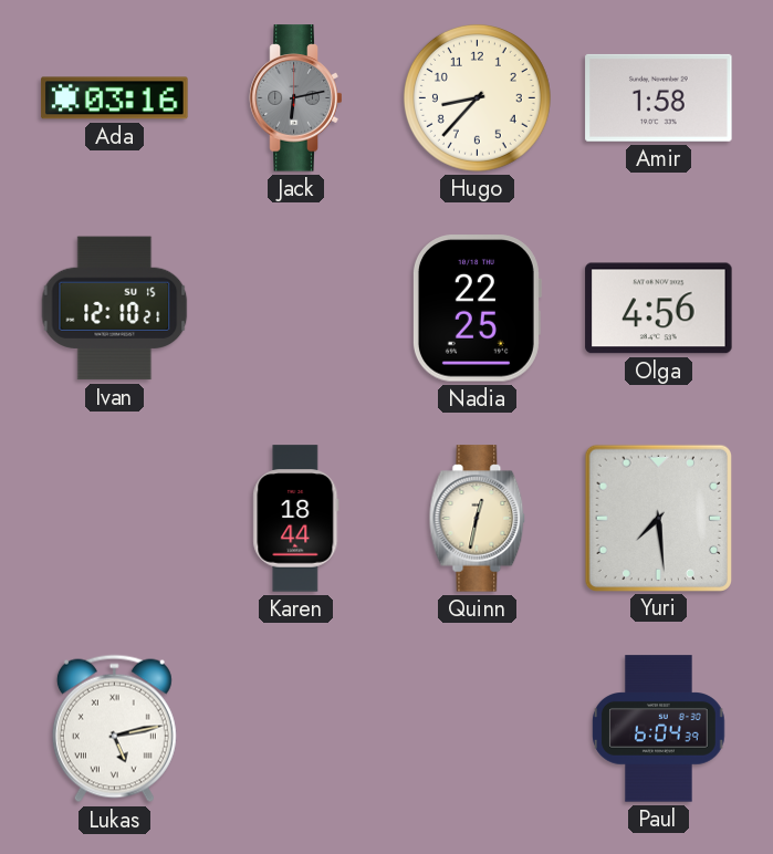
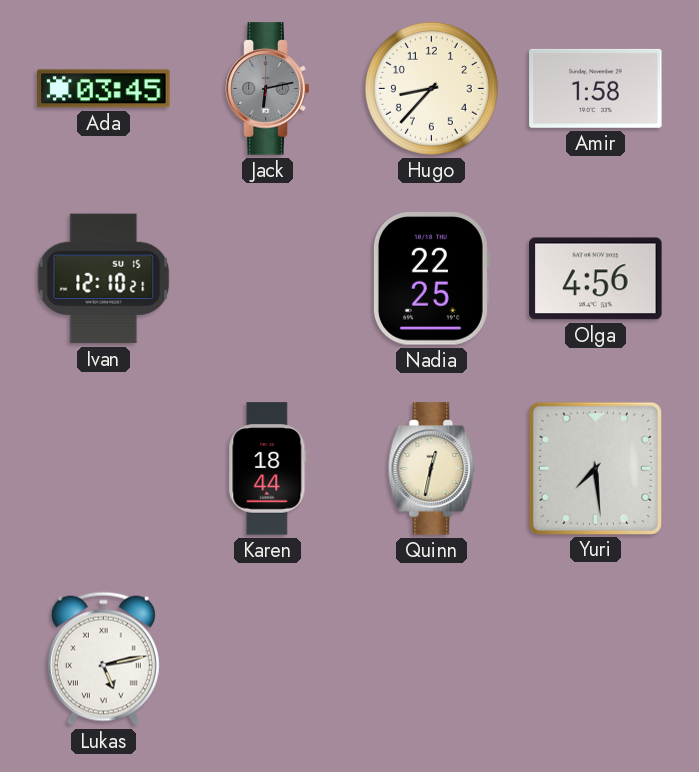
Ada: 03:16 -> 03:45 (104, 89)
Paul: 6:04 -> none (659, 729)
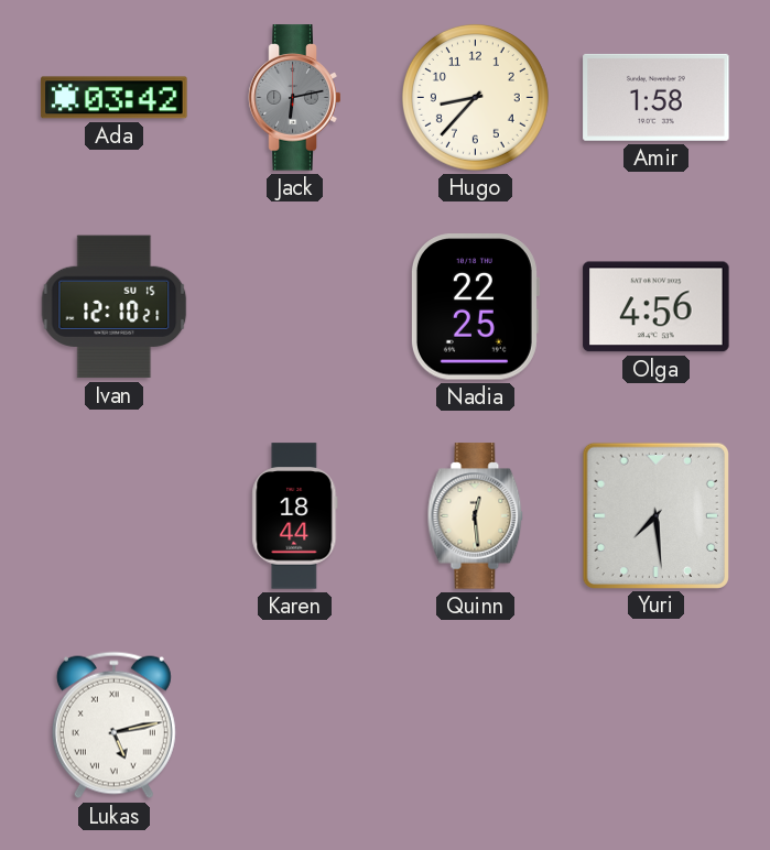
Ada: 03:45 -> 03:42 (115, 98)
Quinn: 12:32 -> 12:29 (476, 516)
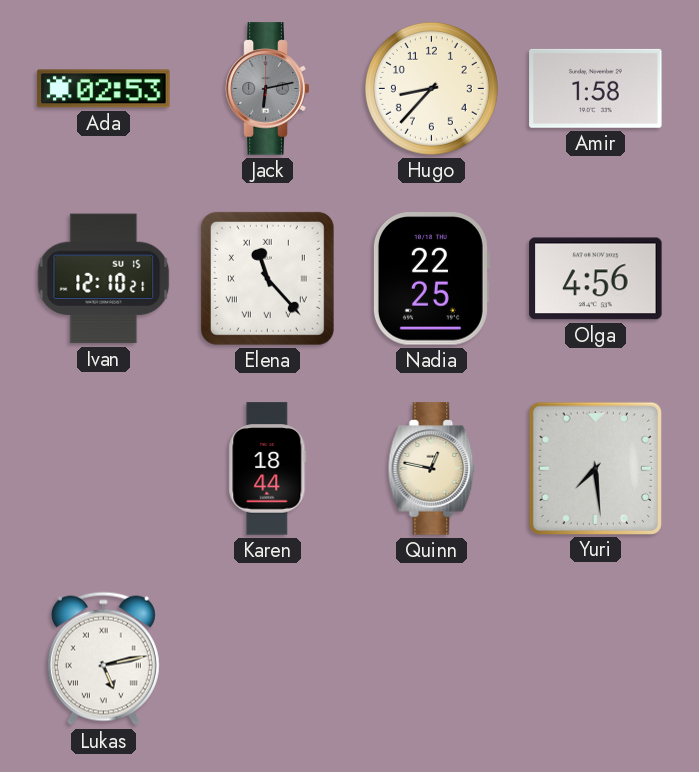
Ada: 03:42 -> 02:53 (104, 89)
Elena: none -> 11:23 (267, 278)
Quinn: 12:29 -> 12:47 (432, 469)
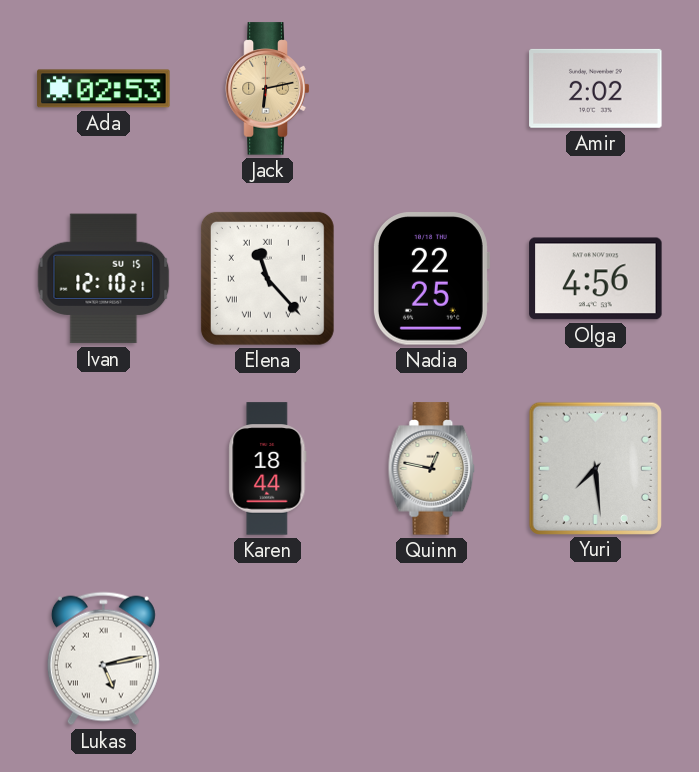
Jack dial: grey -> champagne (268, 89)
Hugo: 8:37 -> none (431, 88)
Amir: 1:58 -> 2:02 (596, 88)
